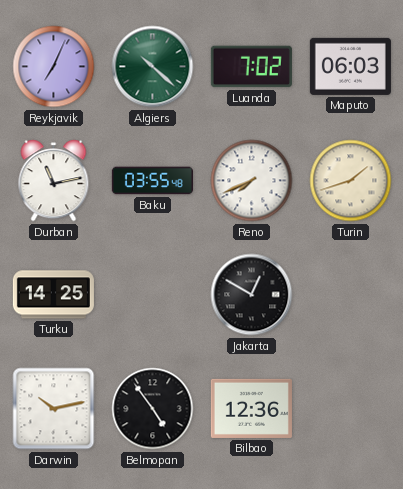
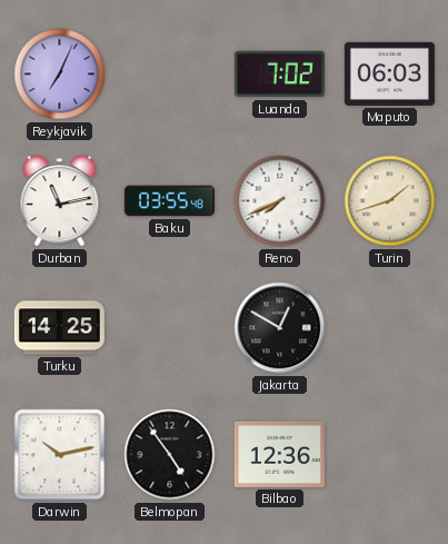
Algiers: 10:22 -> none (153, 67)
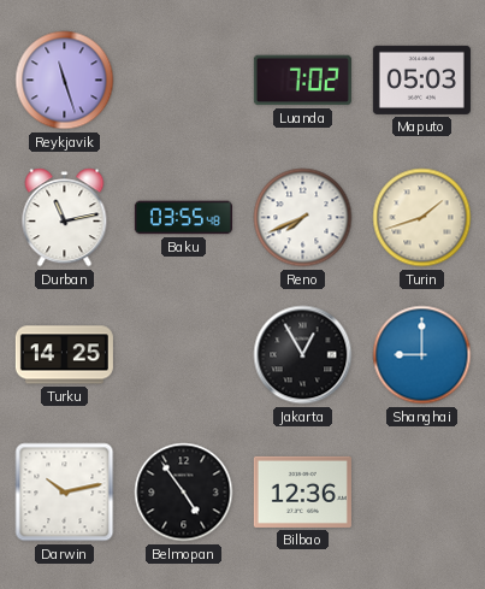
Reykjavik: 7:04 -> 11:27 (65, 81)
Maputo: 06:03 -> 05:03 (421, 79)
Jakarta: 12:50 -> 12:55 (303, 355)
Shanghai: none -> 9:00 (422, 355)
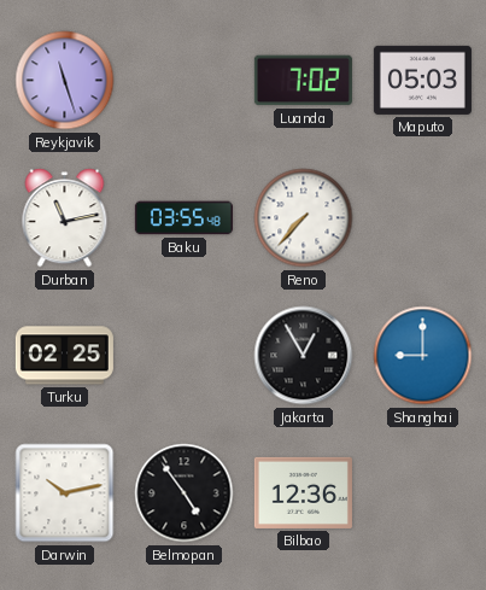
Reno: 7:41 -> 7:37 (304, 218)
Turin: 1:42 -> none (422, 218)
Turku: 14:25 -> 02:25 (64, 356)
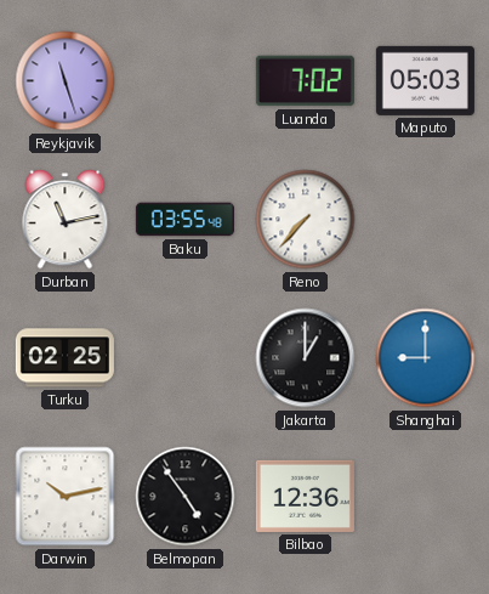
Jakarta: 12:55 -> 1:00 (306, 358)
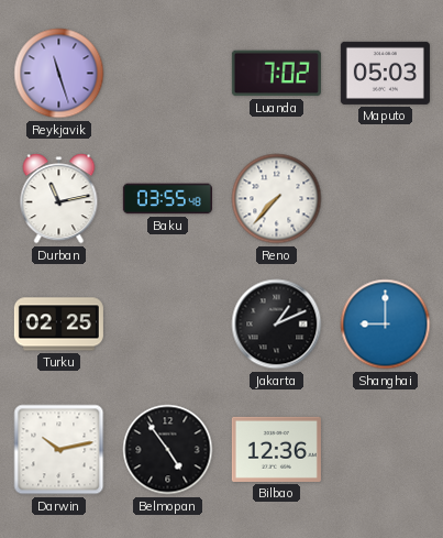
Jakarta: 1:00 -> 1:11 (277, 325)
